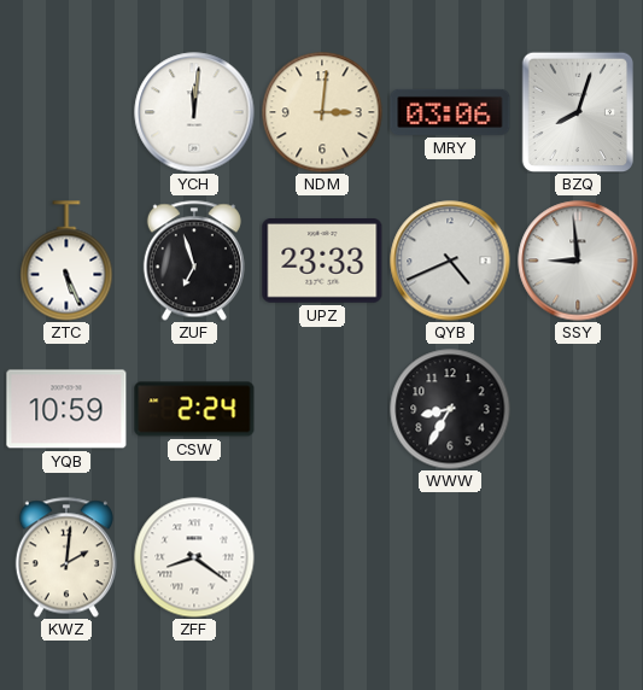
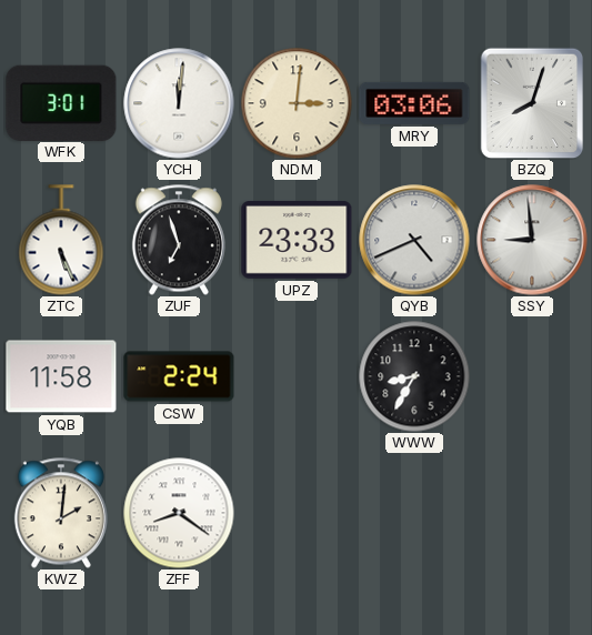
WFK: none -> 3:01 (61, 102)
YQB: 10:59 -> 11:58 (61, 376)
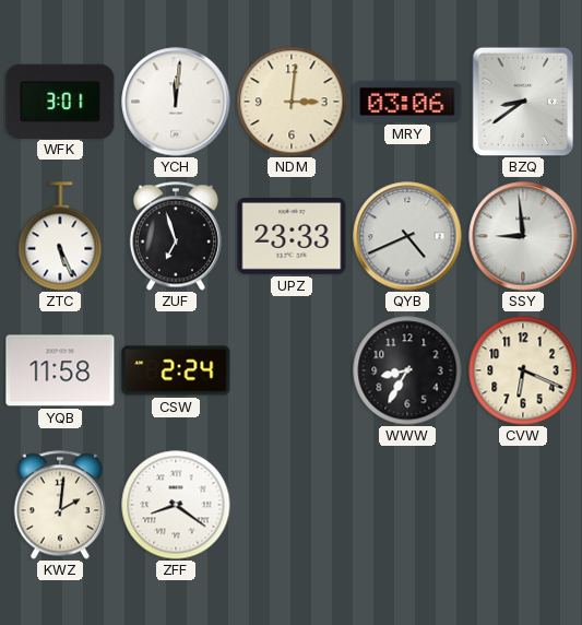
BZQ: 8:03 -> 8:39 (522, 102)
CVW: none -> 6:19 (523, 370)
